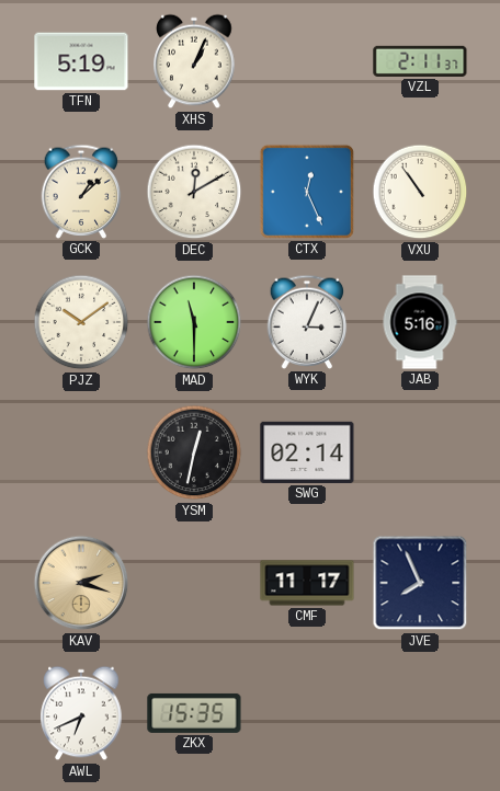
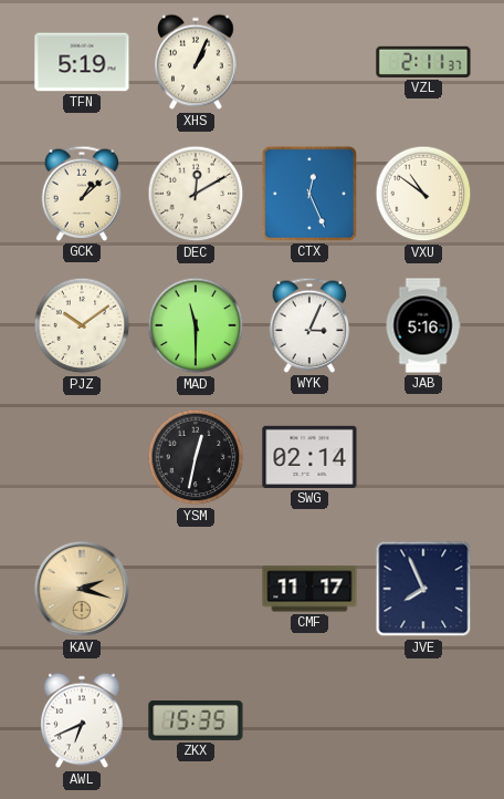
VXU: 10:54 -> 10:51 (423, 194)
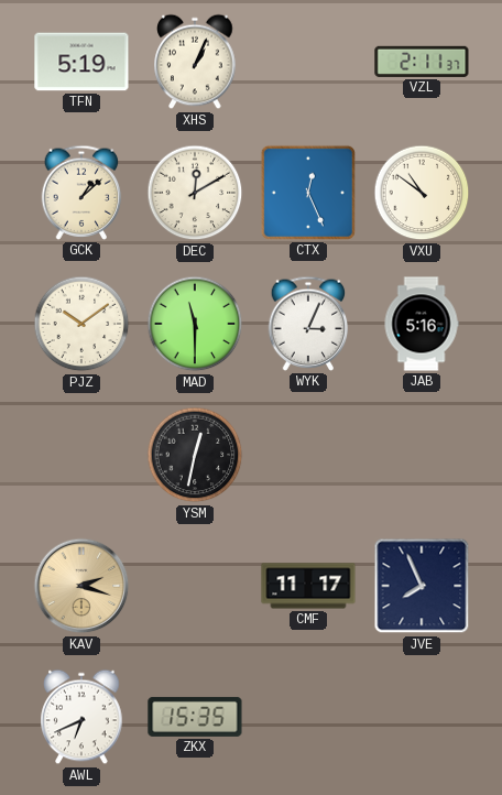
SWG: 02:14 -> none (309, 457)
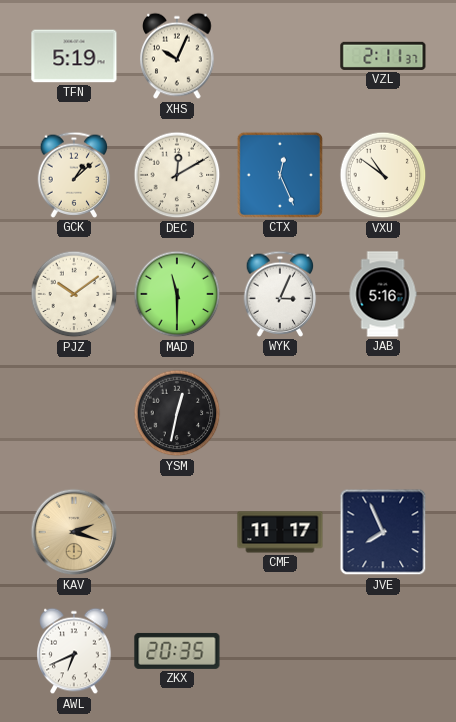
XHS: 1:04 -> 10:04 (177, 56)
ZKX: 15:35 -> 20:35 (177, 651)
